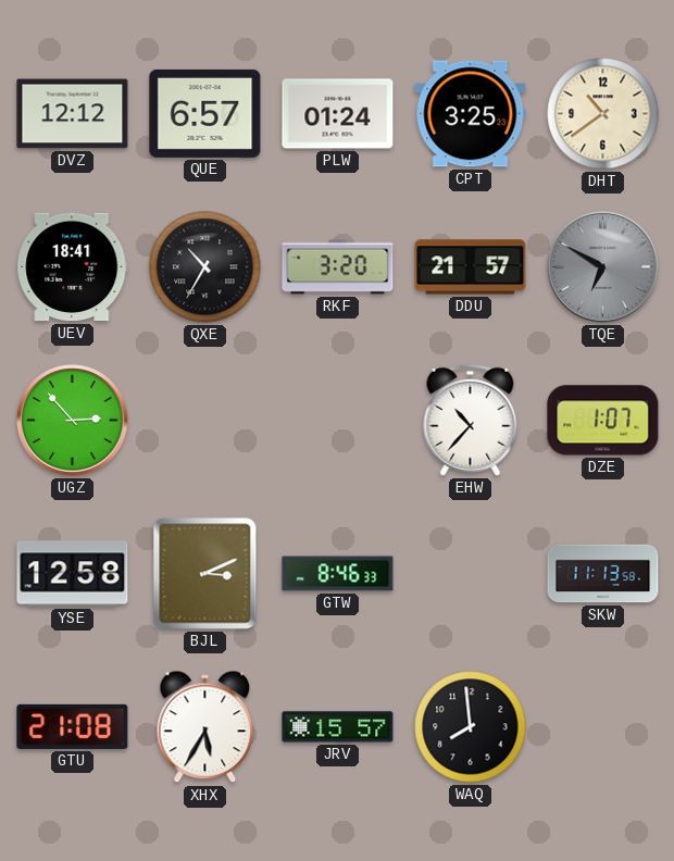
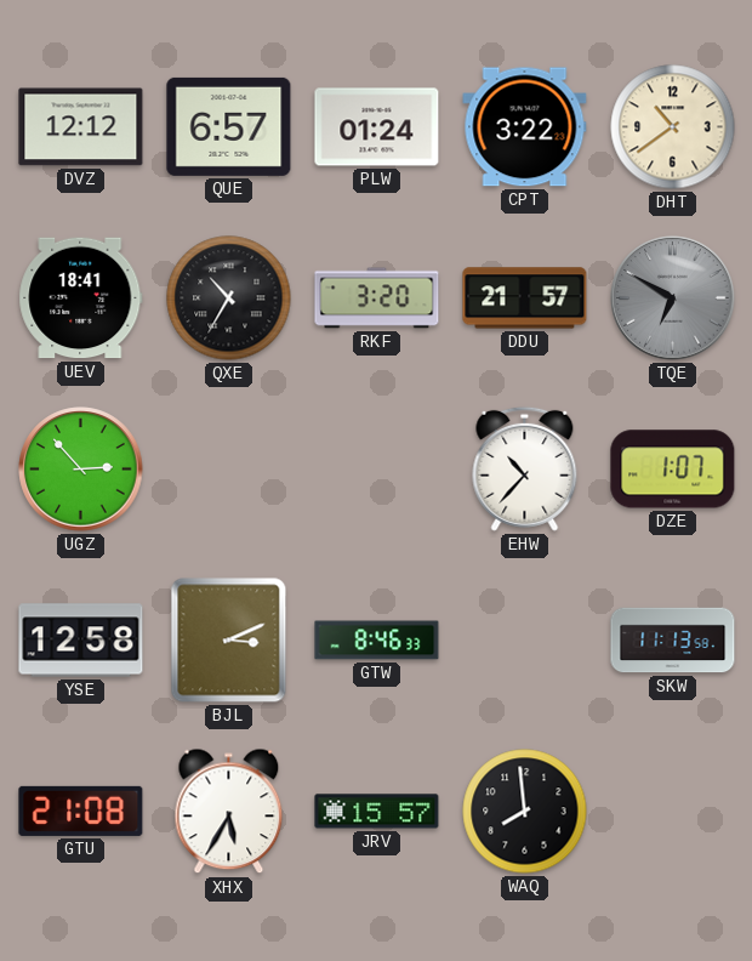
CPT: 3:25 -> 3:22 (525, 127)
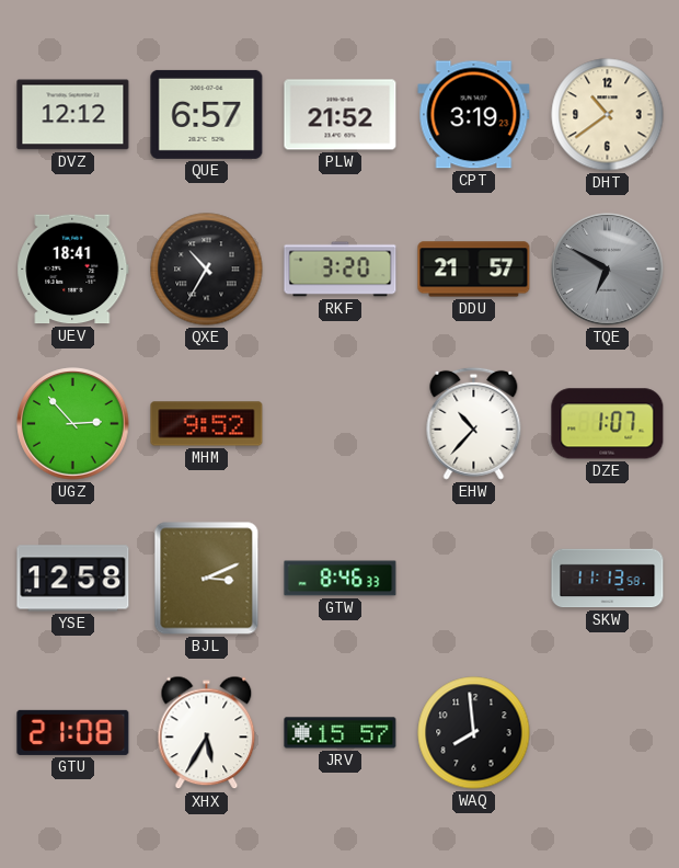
PLW: 01:24 -> 21:52 (341, 115)
CPT: 3:22 -> 3:19 (474, 115)
MHM: none -> 9:52 (207, 424)
